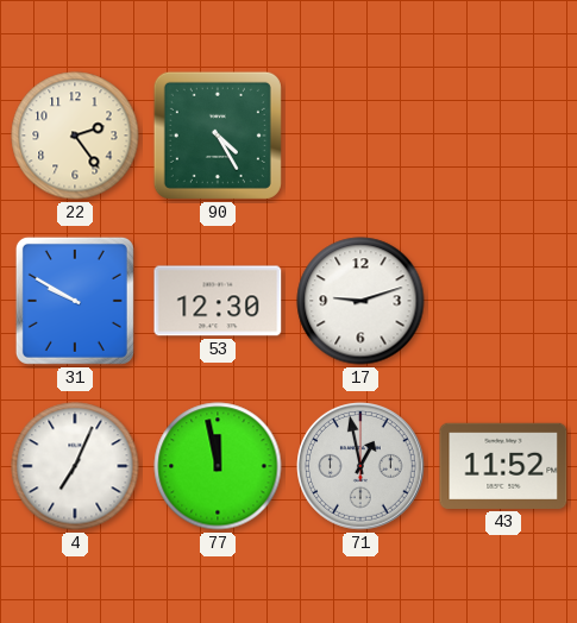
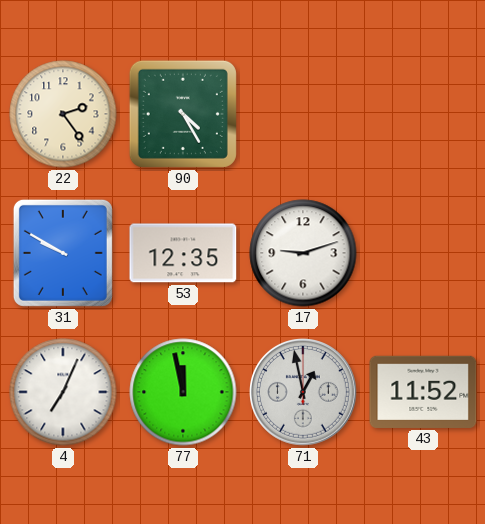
53: 12:30 -> 12:35 (183, 253)
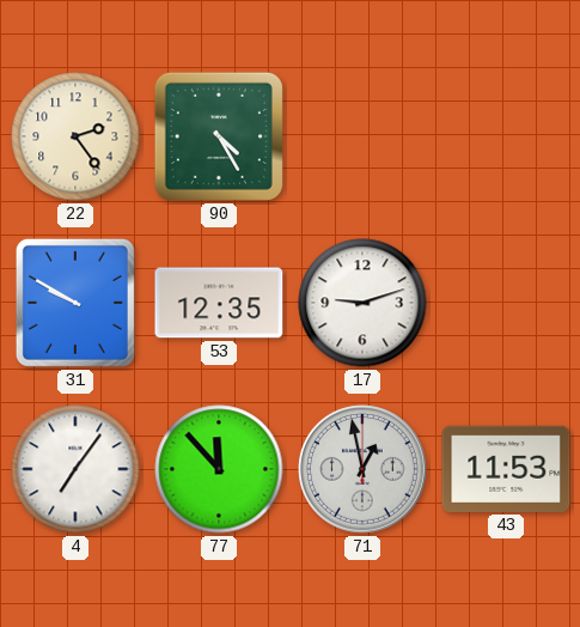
4: 7:04 -> 7:06 (75, 469)
77: 11:58 -> 11:53 (219, 469)
43: 11:52 -> 11:53 (506, 469)
